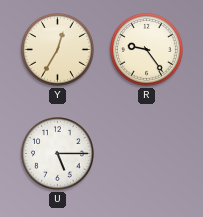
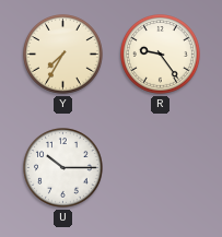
Y: 12:35 -> 7:35 (63, 55)
U: 5:15 -> 10:15 (63, 168)
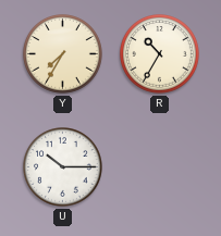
R: 9:24 -> 10:35 (160, 54)
